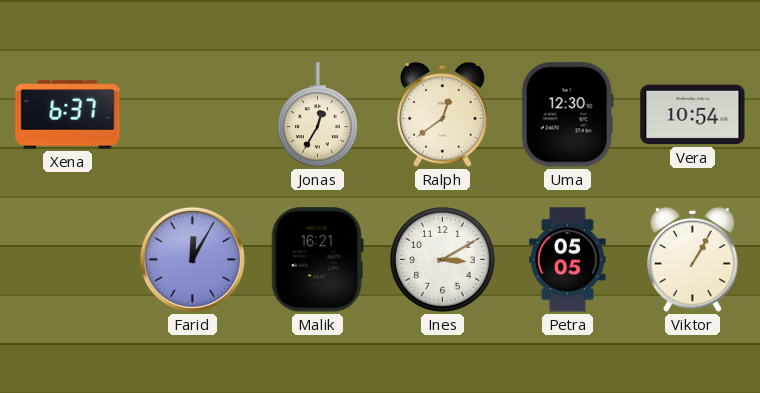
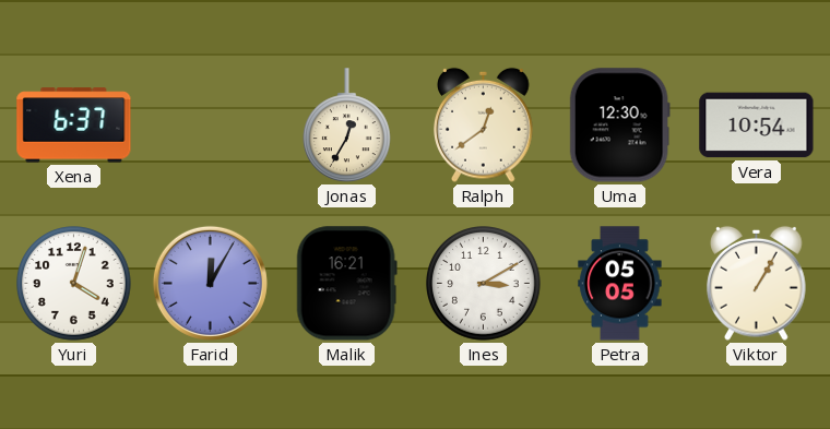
Yuri: none -> 4:03 (74, 284)
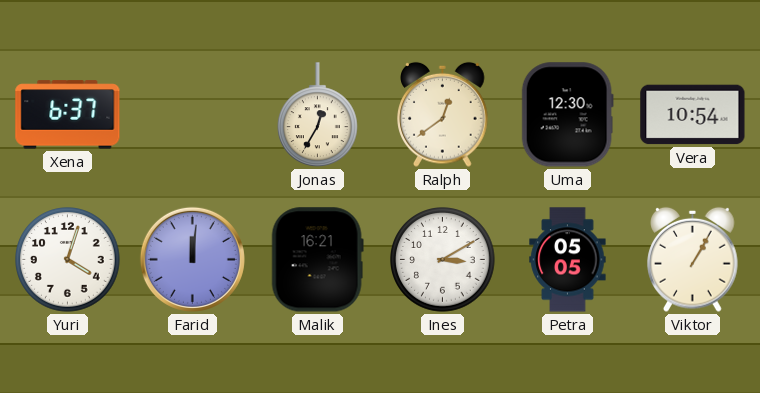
Farid: 12:05 -> 12:01 (192, 259)
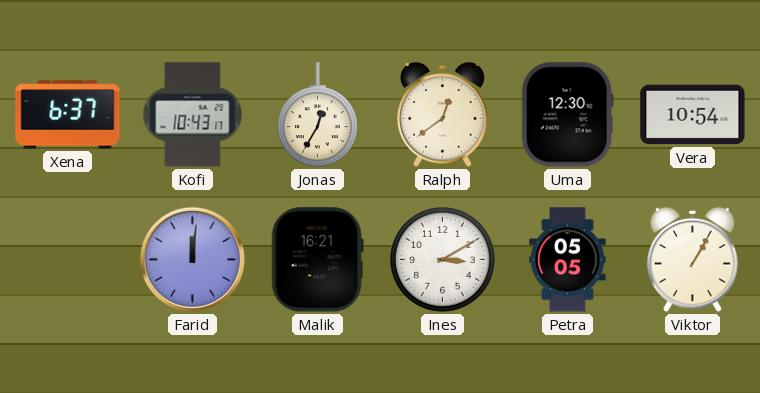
Kofi: none -> 10:43 (193, 115)
Yuri: 4:03 -> none (68, 260)
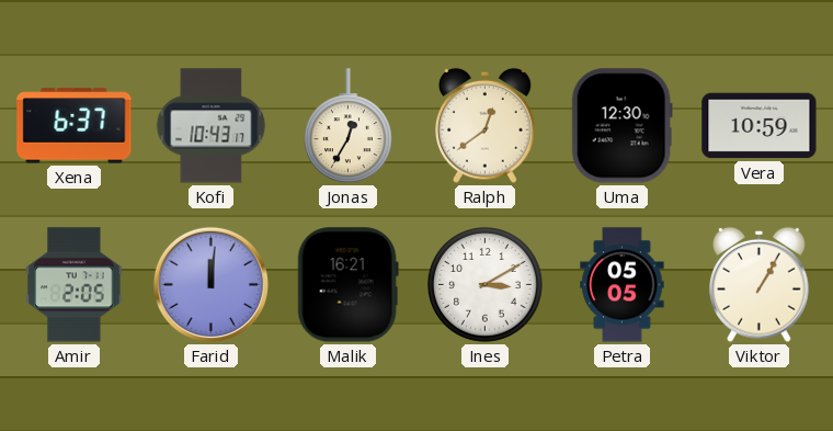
Vera: 10:54 -> 10:59 (760, 126)
Amir: none -> 2:05 (75, 285)
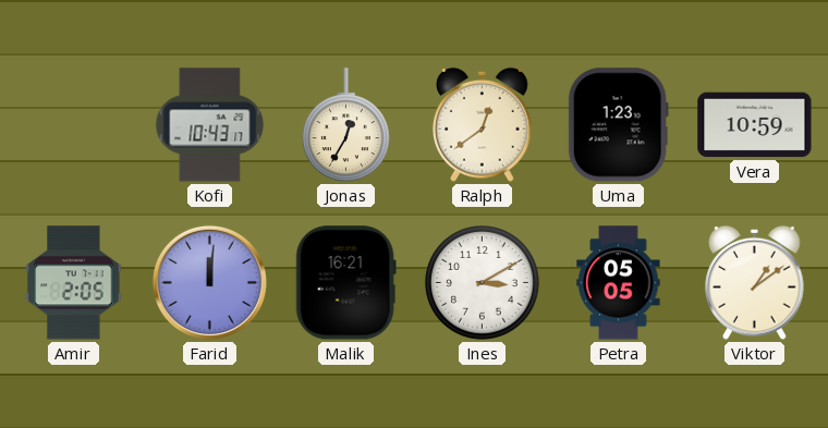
Xena: 6:37 -> none (75, 126)
Uma: 12:30 -> 1:23 (618, 125)
Viktor: 1:05 -> 1:09 (755, 282)
